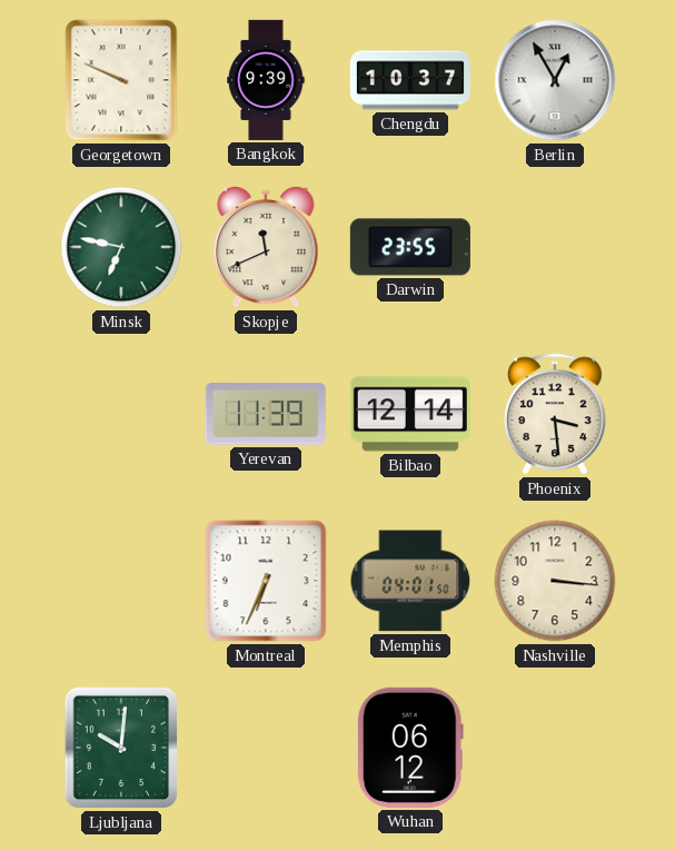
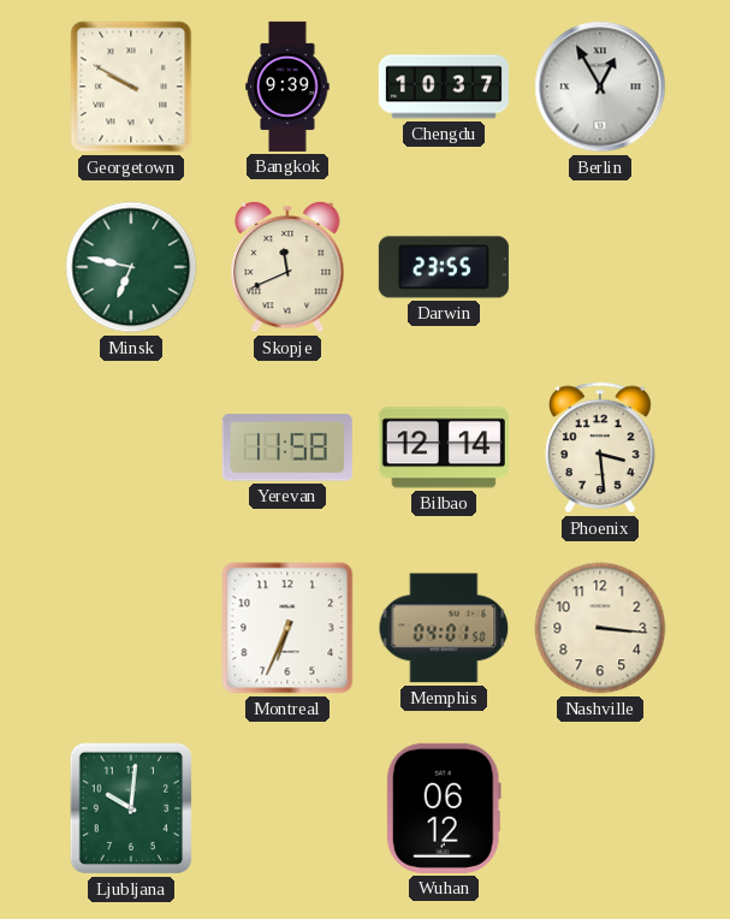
Georgetown: 9:49 -> 9:50 (131, 87)
Yerevan: 11:39 -> 11:58 (287, 447)
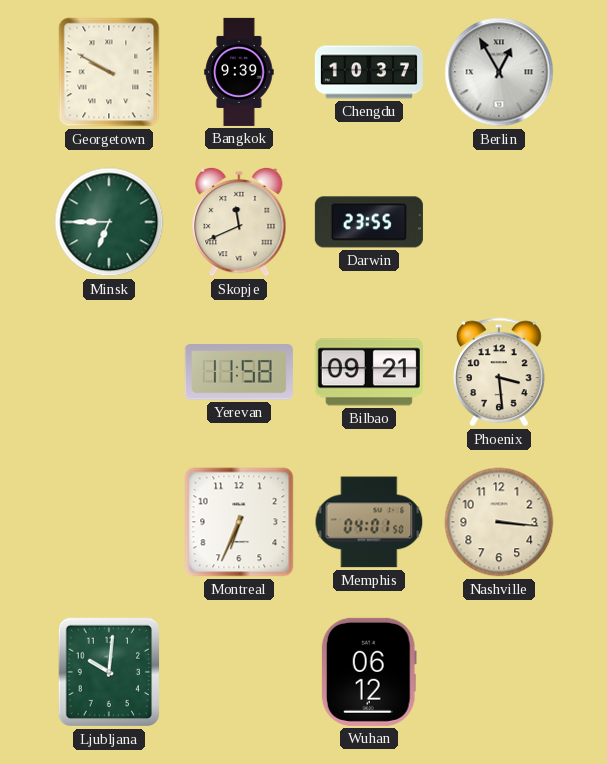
Minsk: 6:47 -> 6:45 (109, 222)
Bilbao: 12:14 -> 09:21 (369, 372)
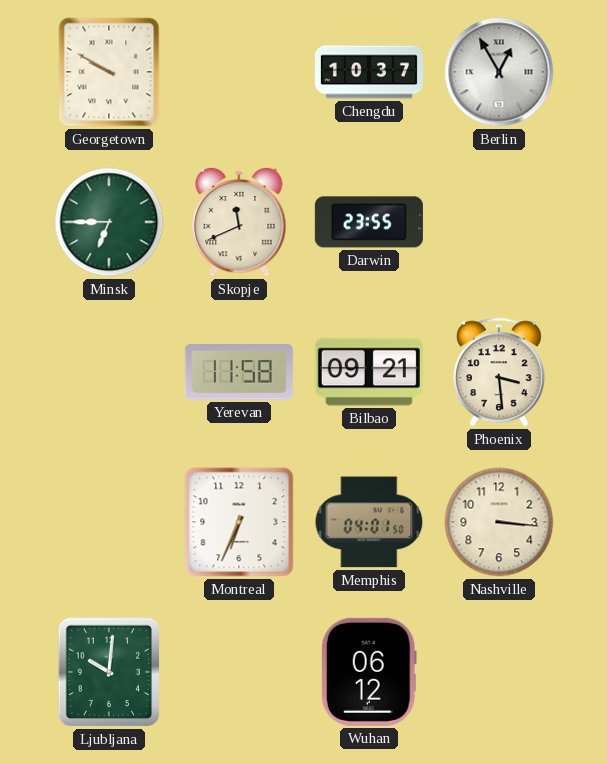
Bangkok: 9:39 -> none (239, 72)
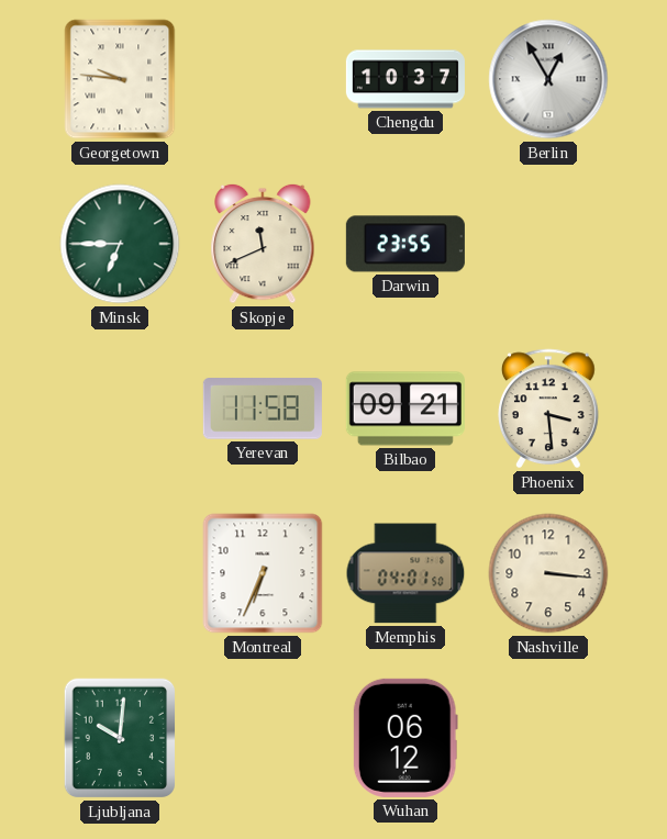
Georgetown: 9:50 -> 9:46 (120, 79)
